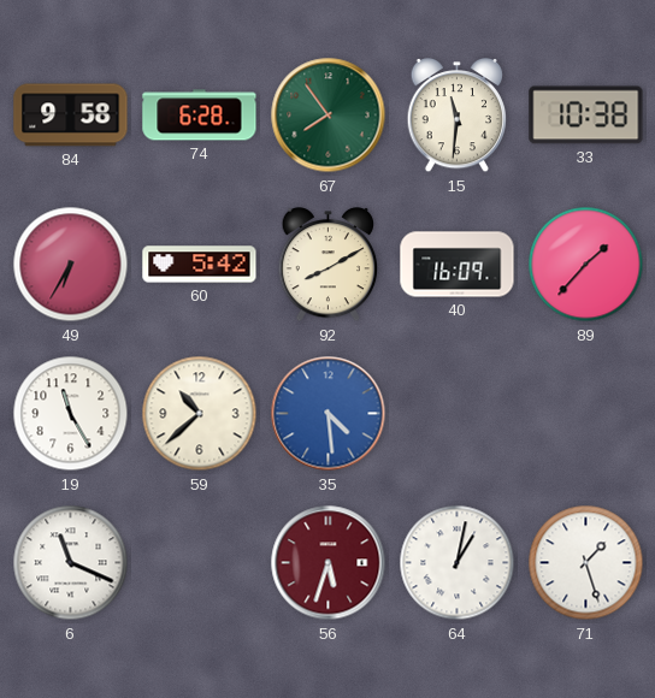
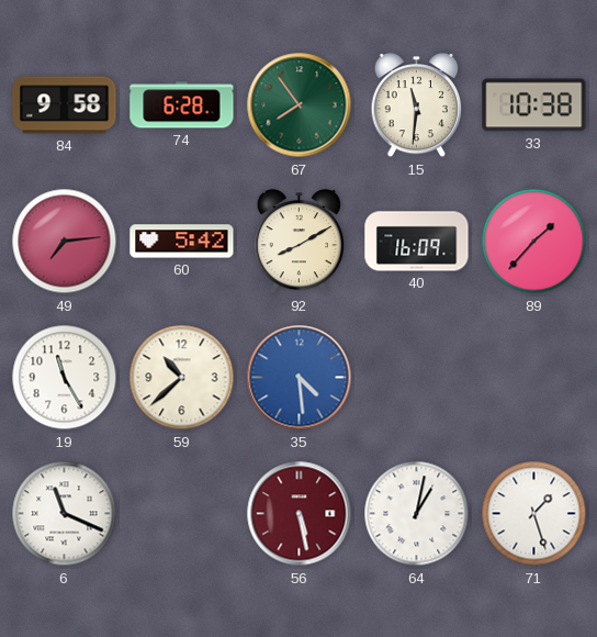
49: 6:35 -> 7:14 (65, 242)
56: 5:33 -> 5:28 (300, 514)
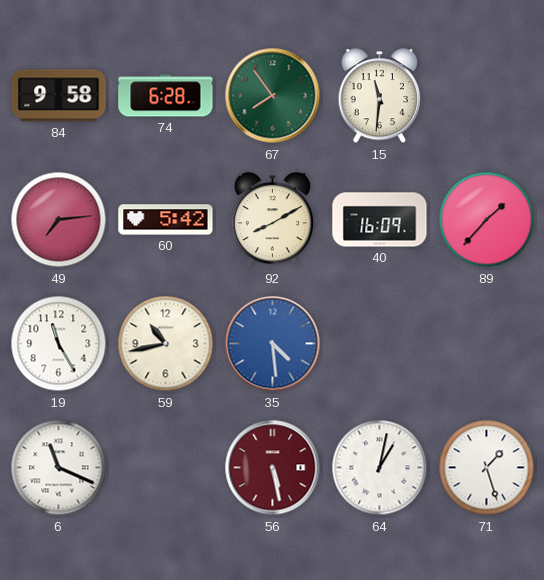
33: 10:38 -> none (534, 105)
59: 10:38 -> 10:43 (166, 344)
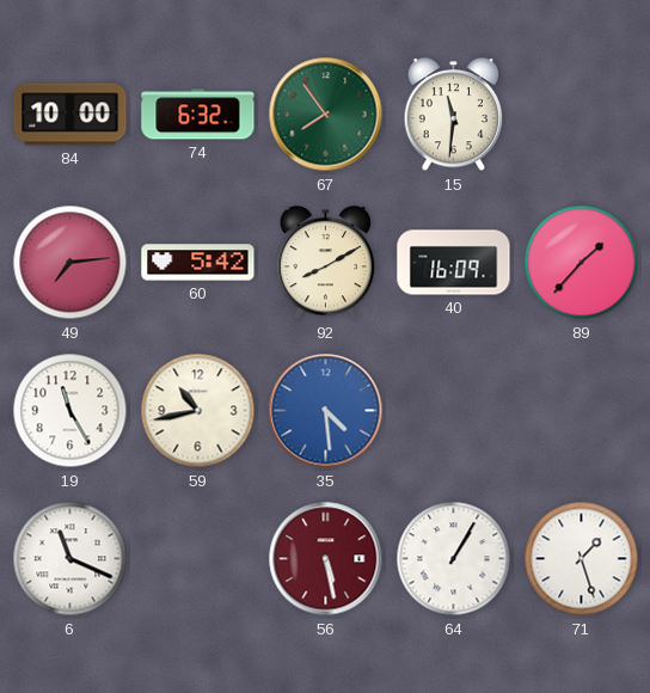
84: 9:58 -> 10:00 (70, 115)
74: 6:28 -> 6:32 (198, 115)
64: 1:02 -> 1:05 (454, 559)
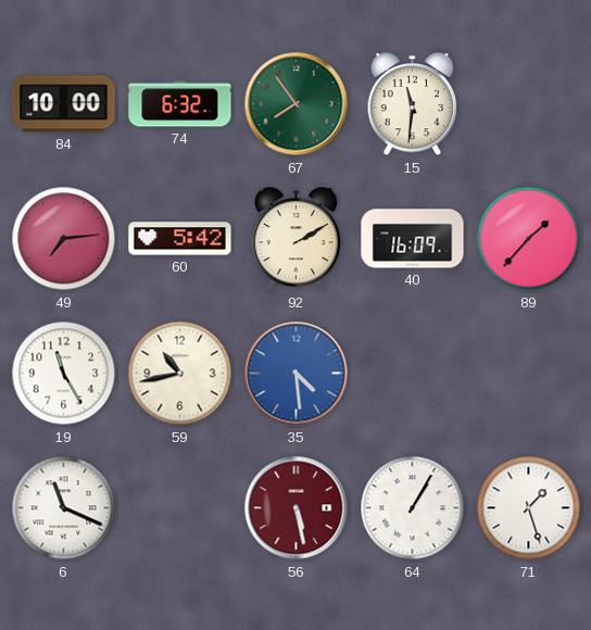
92: 8:10 -> 2:10 (297, 239)
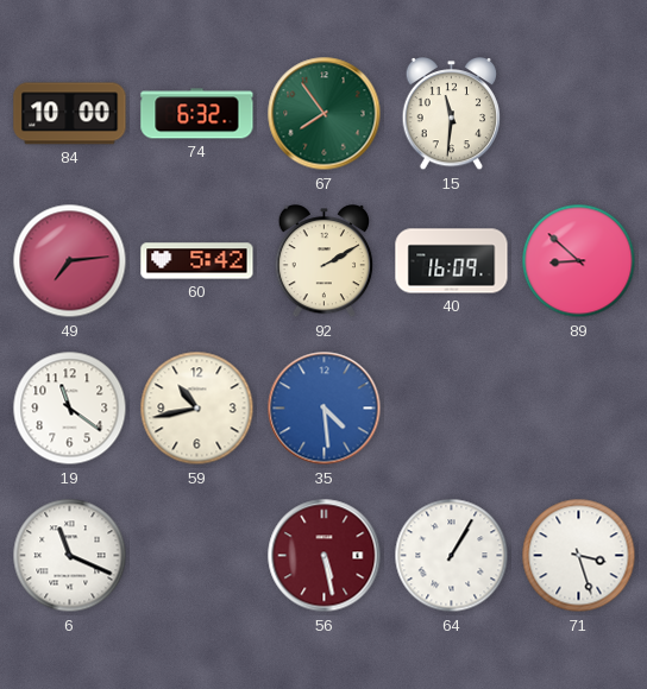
89: 1:37 -> 8:52 (579, 261)
19: 11:25 -> 11:21 (70, 409)
71: 1:27 -> 3:27 (579, 556)
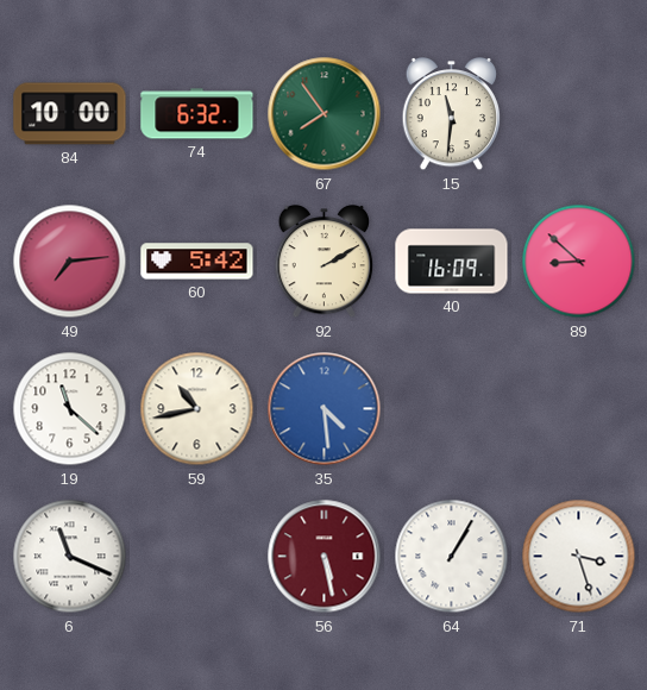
19: 11:21 -> 11:22 (70, 409)
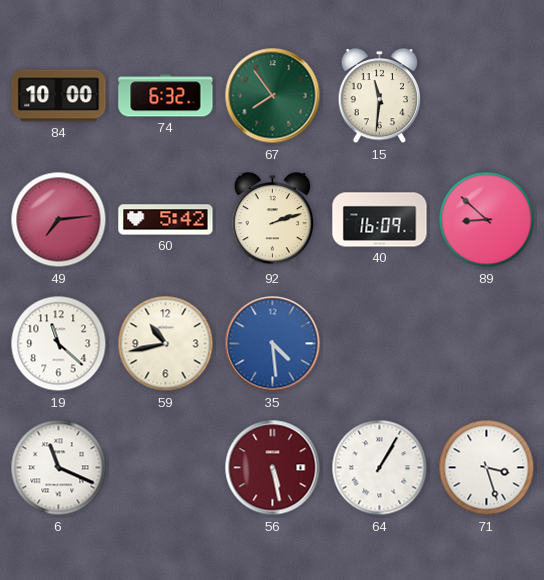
92: 2:10 -> 2:12 (273, 220)
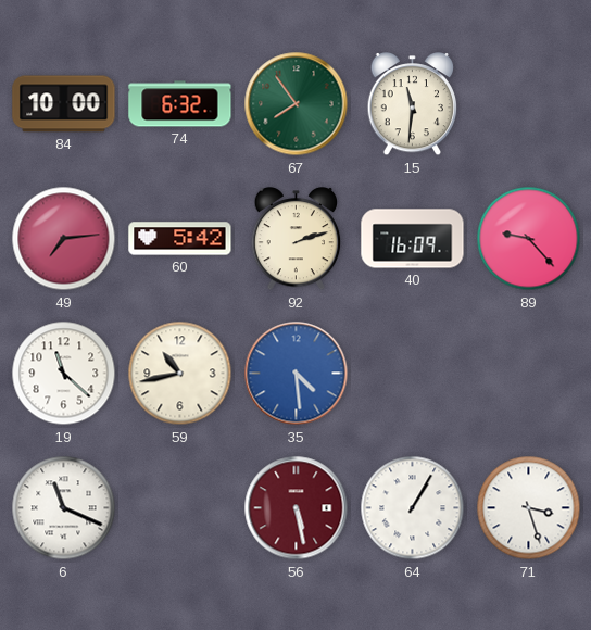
89: 8:52 -> 9:23 (529, 239)
